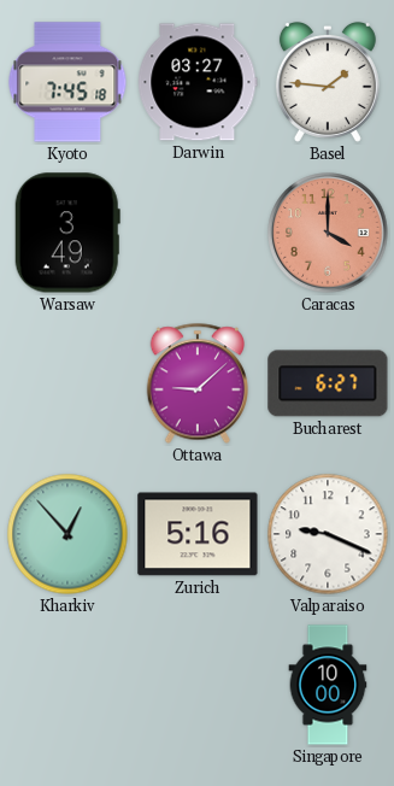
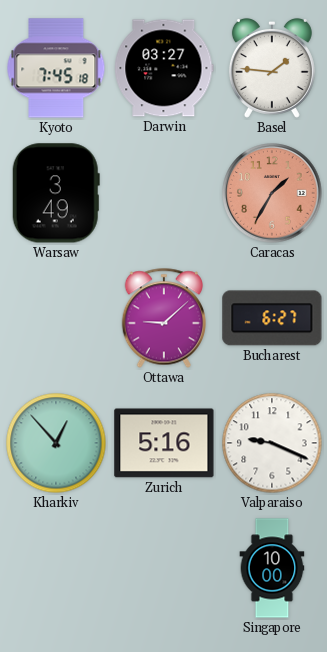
Caracas: 4:00 -> 1:35 (272, 193)
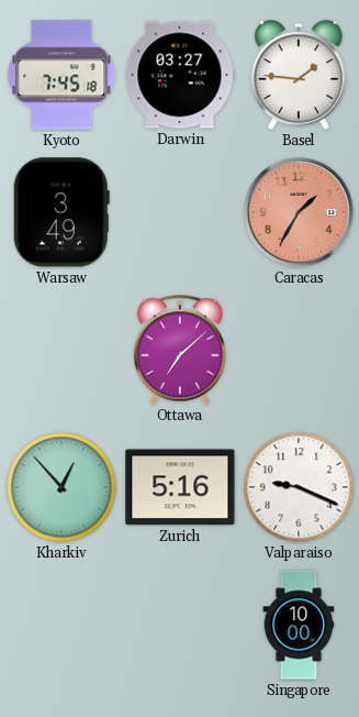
Ottawa: 9:08 -> 7:08 (179, 350)
Bucharest: 6:27 -> none (272, 318)
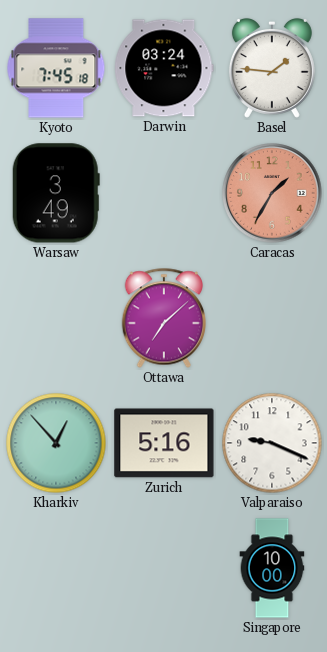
Darwin: 03:27 -> 03:24 (164, 68)
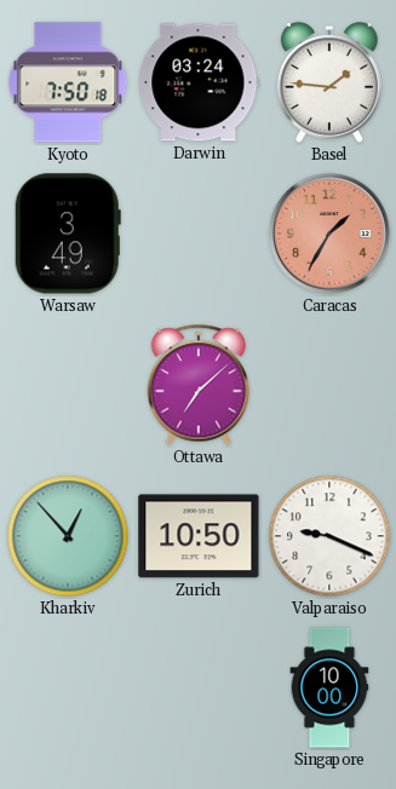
Kyoto: 7:45 -> 7:50 (68, 82)
Zurich: 5:16 -> 10:50 (199, 536)
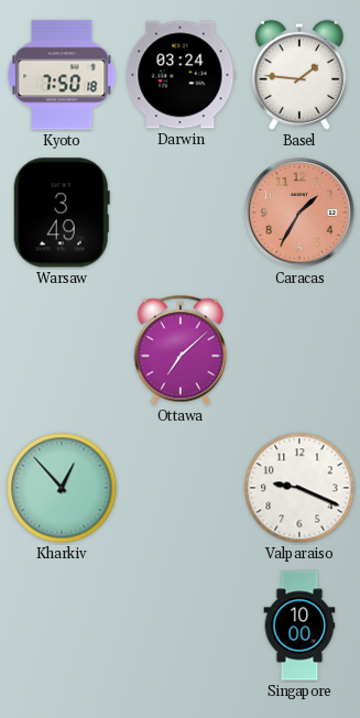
Zurich: 10:50 -> none (199, 536)
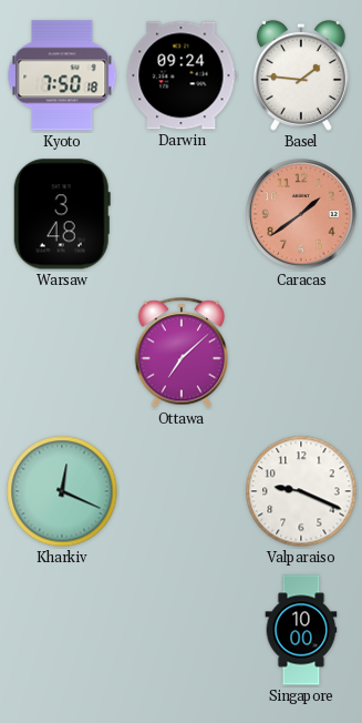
Darwin: 03:24 -> 09:24 (182, 75)
Warsaw: 3:49 -> 3:48 (62, 214)
Caracas: 1:35 -> 1:39 (301, 214)
Kharkiv: 12:53 -> 12:19 (62, 491)
